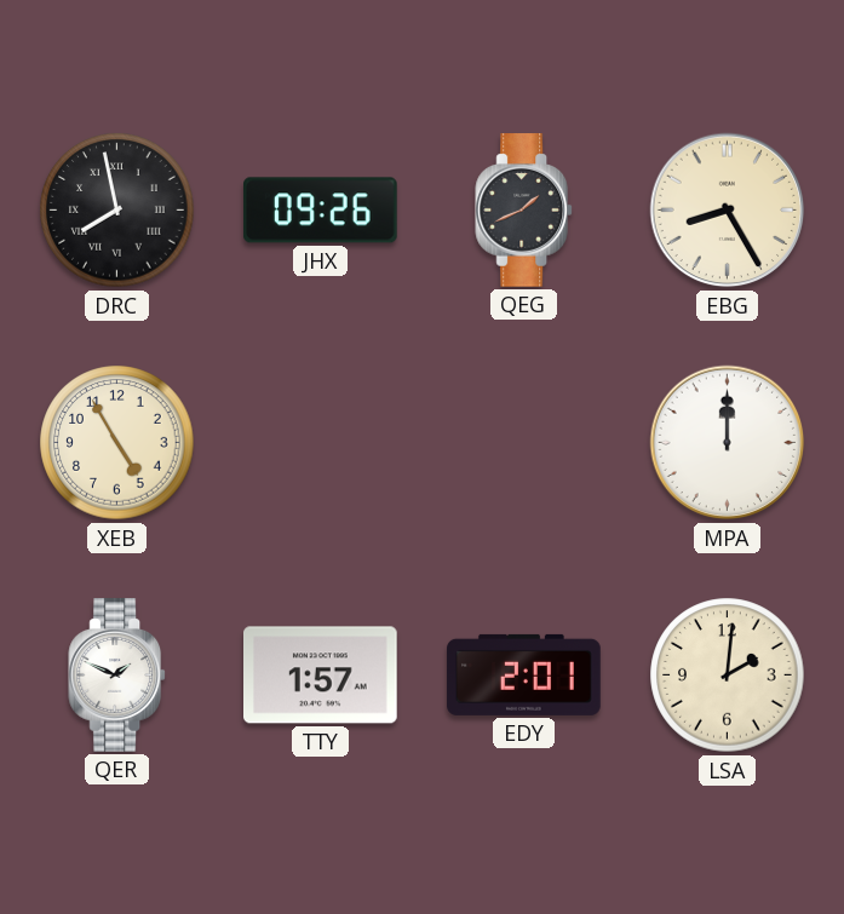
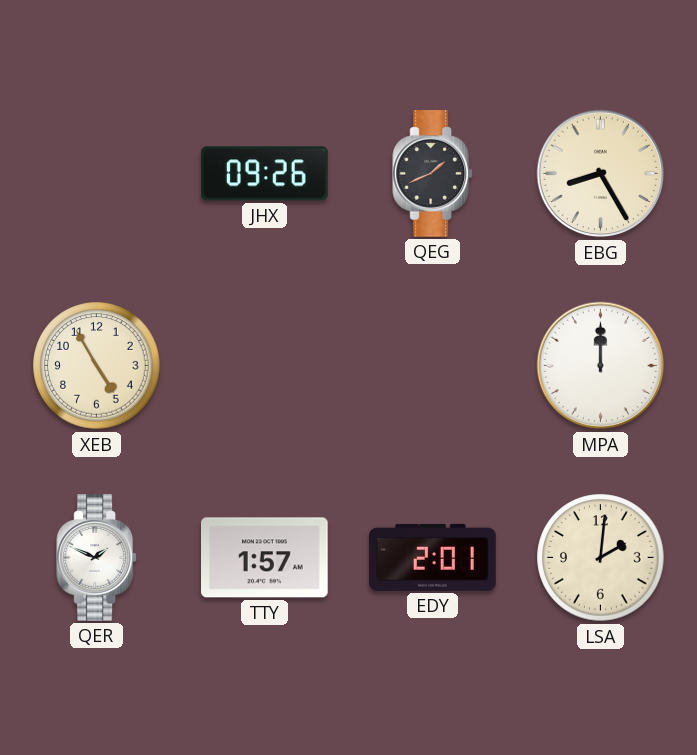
DRC: 7:58 -> none (117, 211)
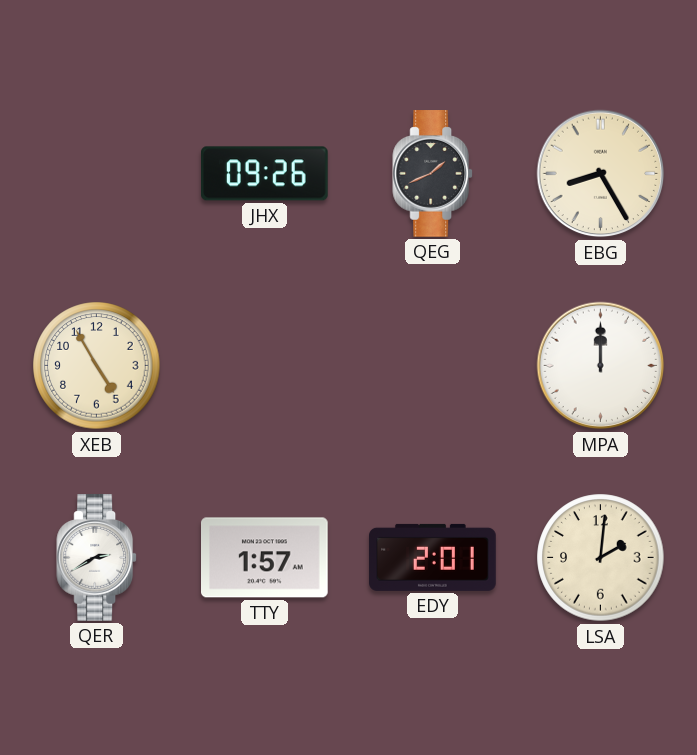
QER: 1:49 -> 2:40 (97, 558)
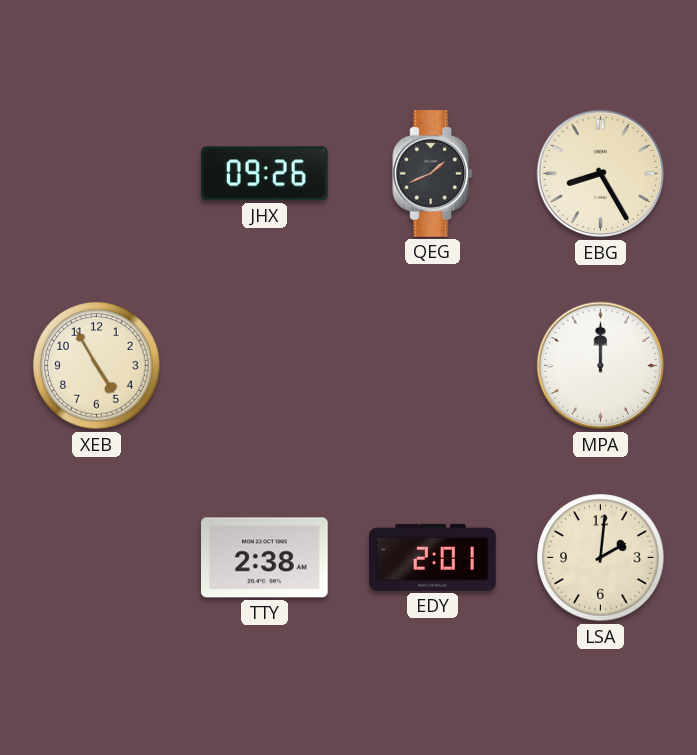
QER: 2:40 -> none (97, 558)
TTY: 1:57 -> 2:38 (265, 558)
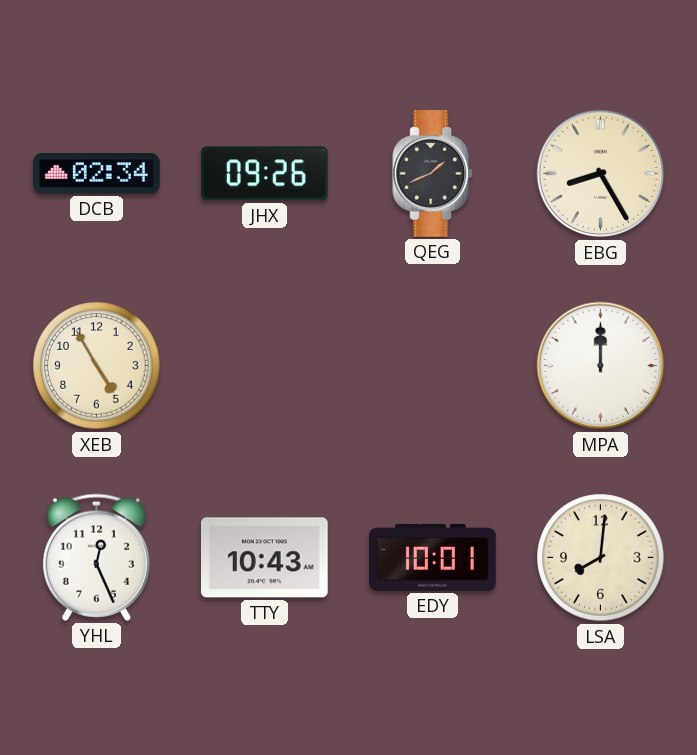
DCB: none -> 02:34 (97, 174)
YHL: none -> 12:26 (96, 557)
TTY: 2:38 -> 10:43 (265, 558)
EDY: 2:01 -> 10:01 (433, 557)
LSA: 2:01 -> 8:01 (601, 558)
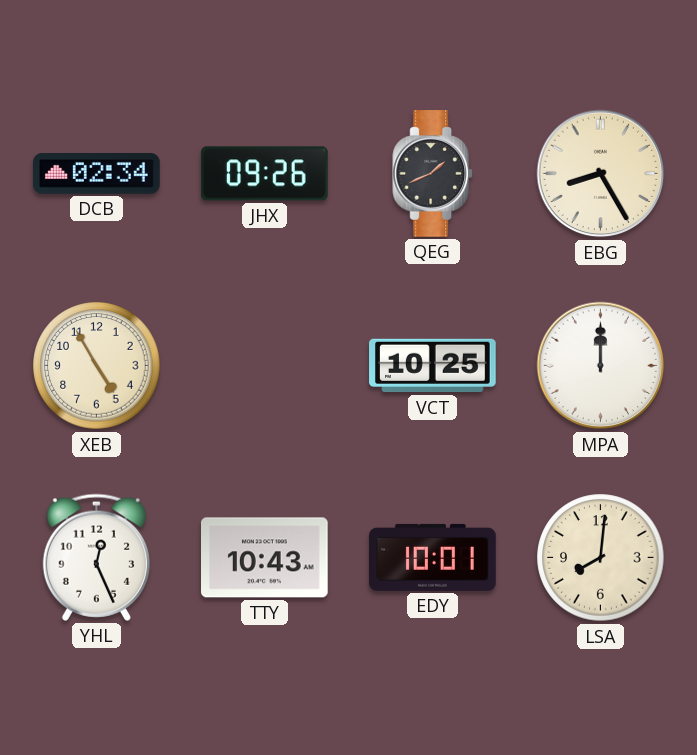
VCT: none -> 10:25 (433, 366)
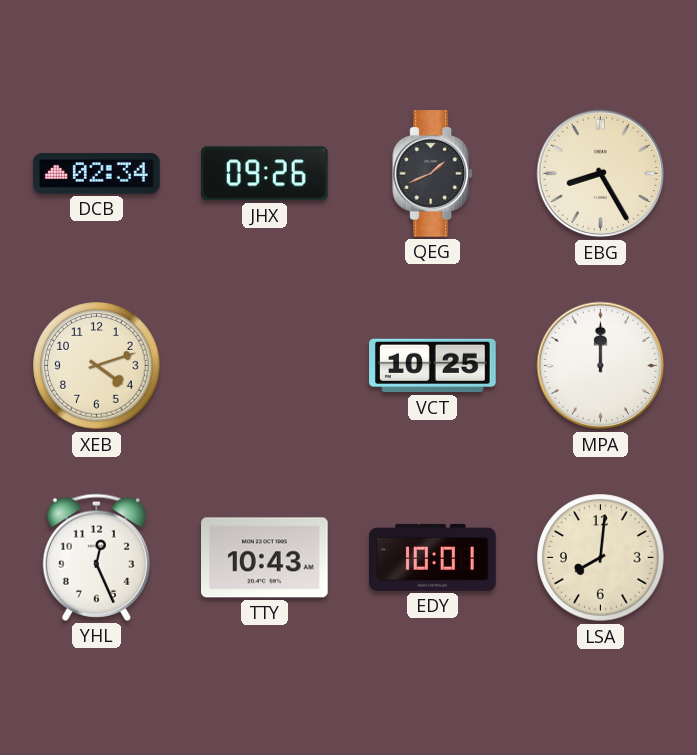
XEB: 4:55 -> 4:12 (97, 366)
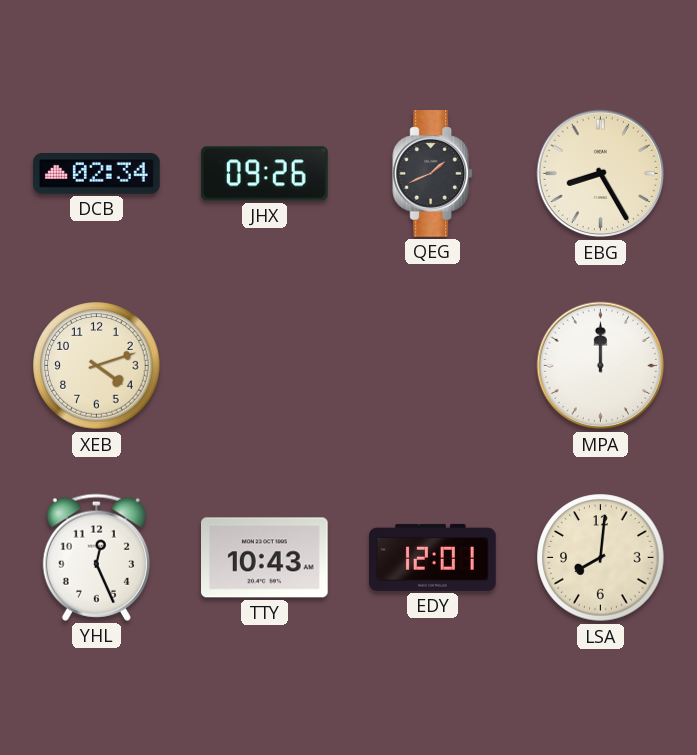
VCT: 10:25 -> none (433, 366)
EDY: 10:01 -> 12:01 (433, 557)
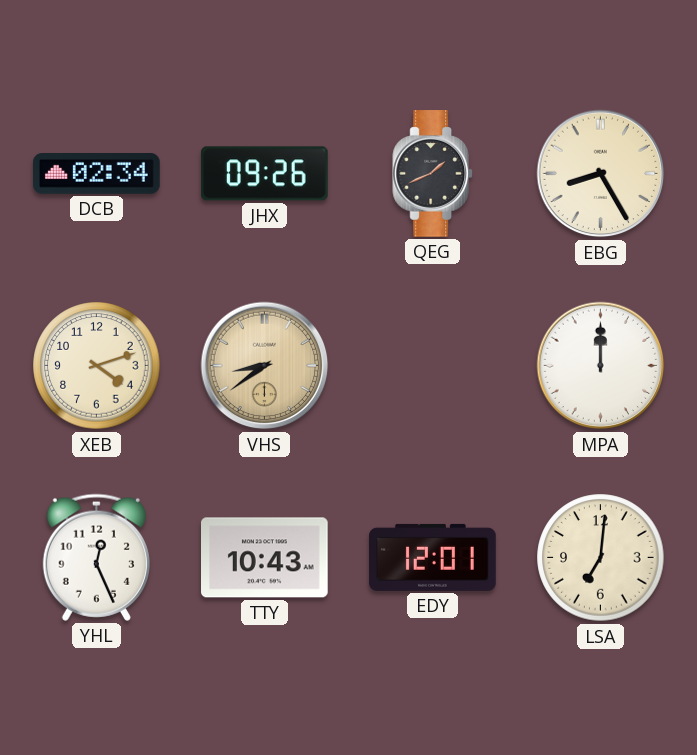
VHS: none -> 8:39 (265, 366)
LSA: 8:01 -> 7:01 (601, 558)
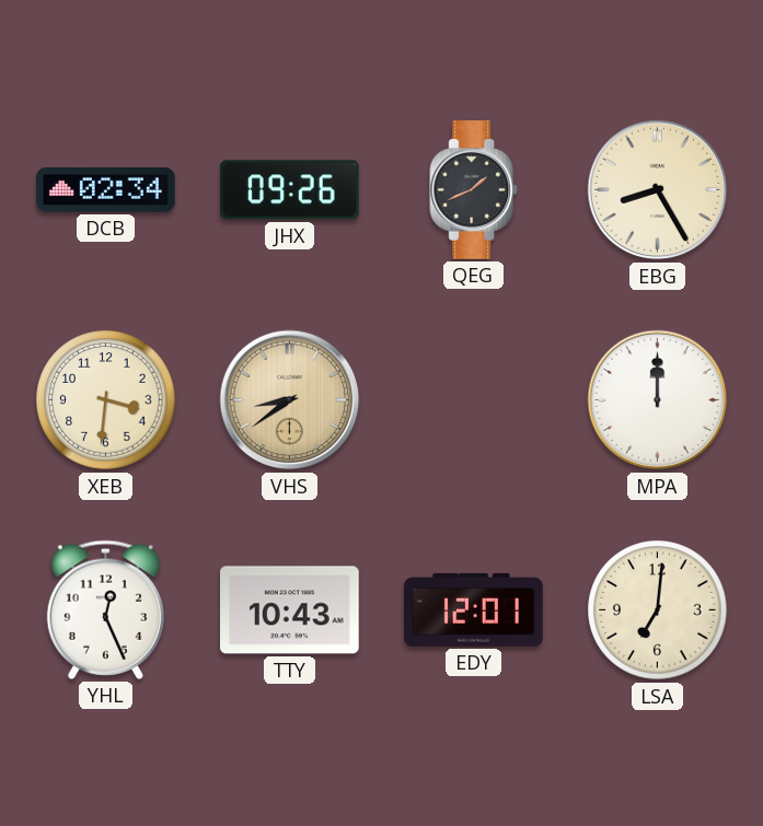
XEB: 4:12 -> 3:31 (106, 400)
